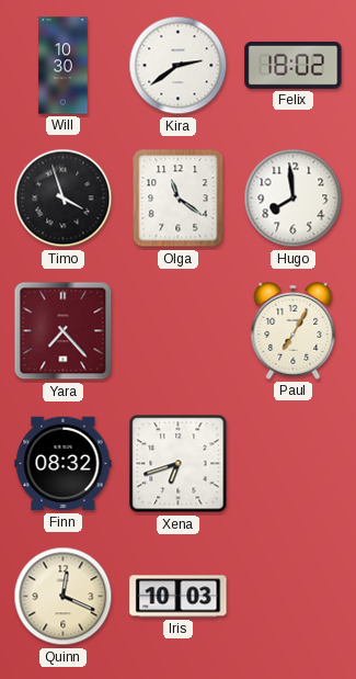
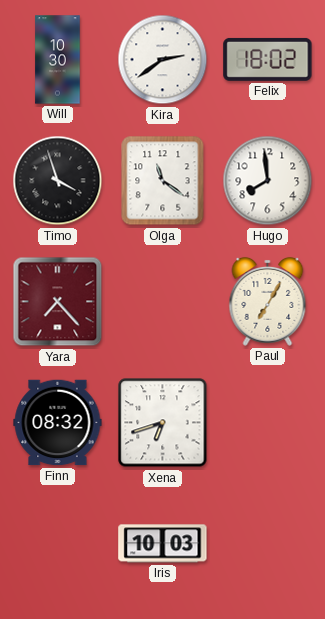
Quinn: 12:19 -> none (64, 597)
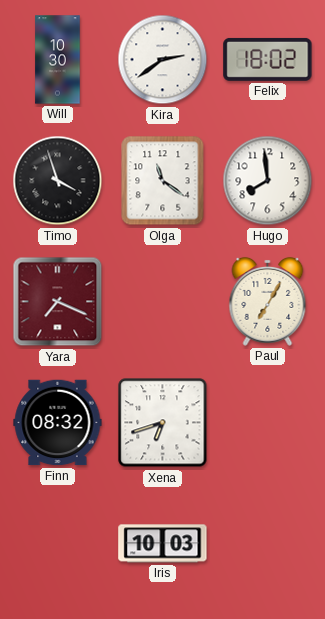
Yara: 7:23 -> 7:19 (58, 302)
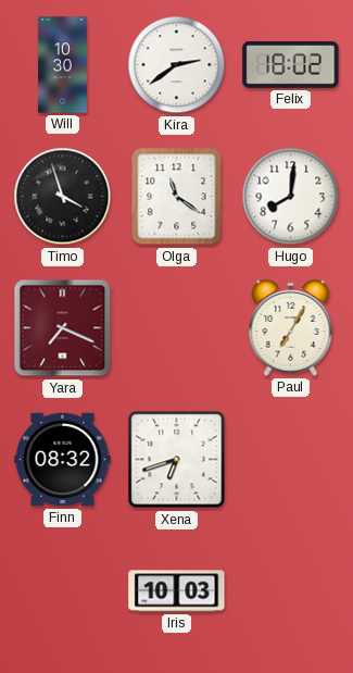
Hugo: 7:59 -> 8:01 (291, 197)
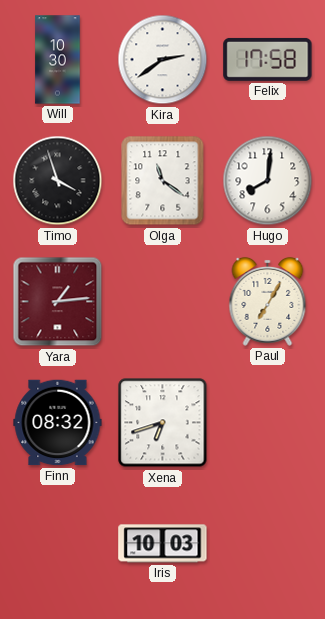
Felix: 18:02 -> 17:58 (268, 59)
Yara: 7:19 -> 1:14 (58, 302)
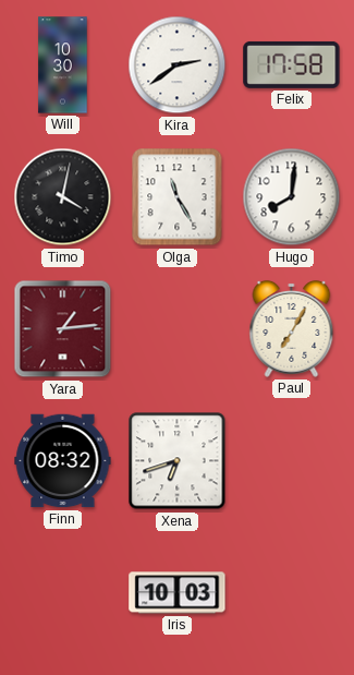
Timo: 3:57 -> 4:02 (63, 197)
Olga: 11:21 -> 11:25 (178, 197)
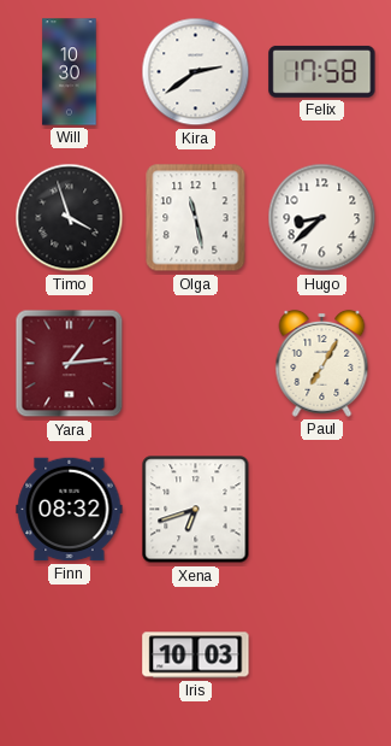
Timo: 4:02 -> 3:57 (70, 218)
Olga: 11:25 -> 11:28 (196, 218)
Hugo: 8:01 -> 8:38 (322, 218)
